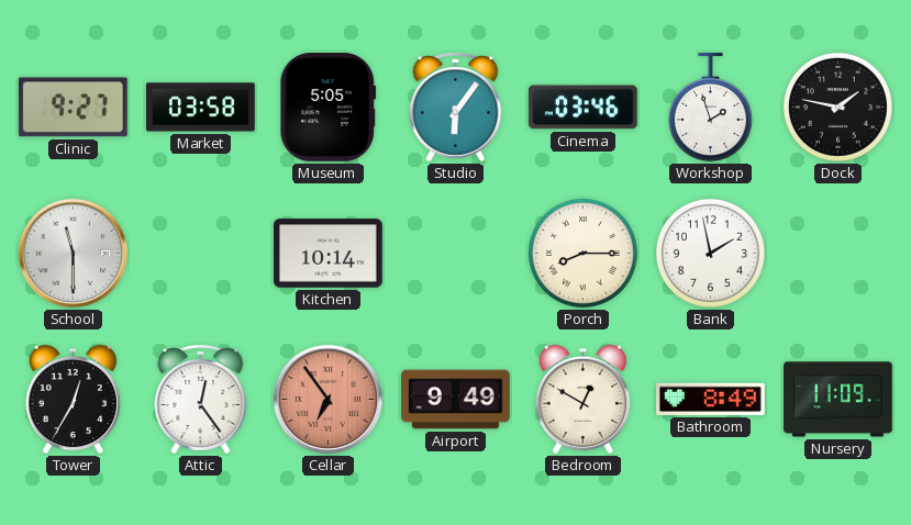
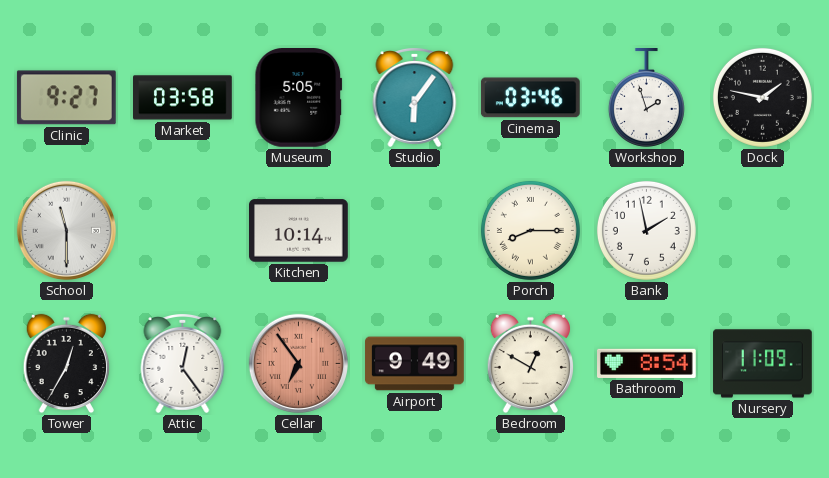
Bathroom: 8:49 -> 8:54 (647, 363)
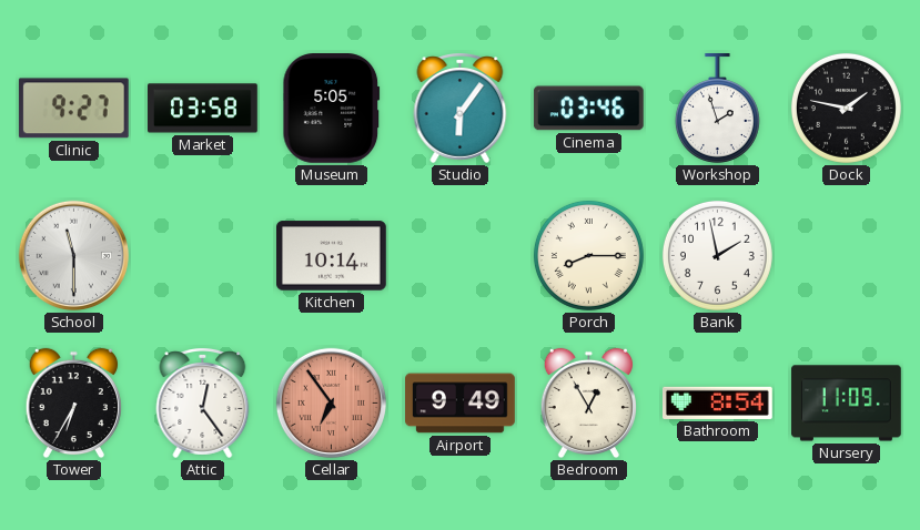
Tower: 12:35 -> 6:35 (73, 404)
Bedroom: 12:50 -> 12:55 (588, 404)
